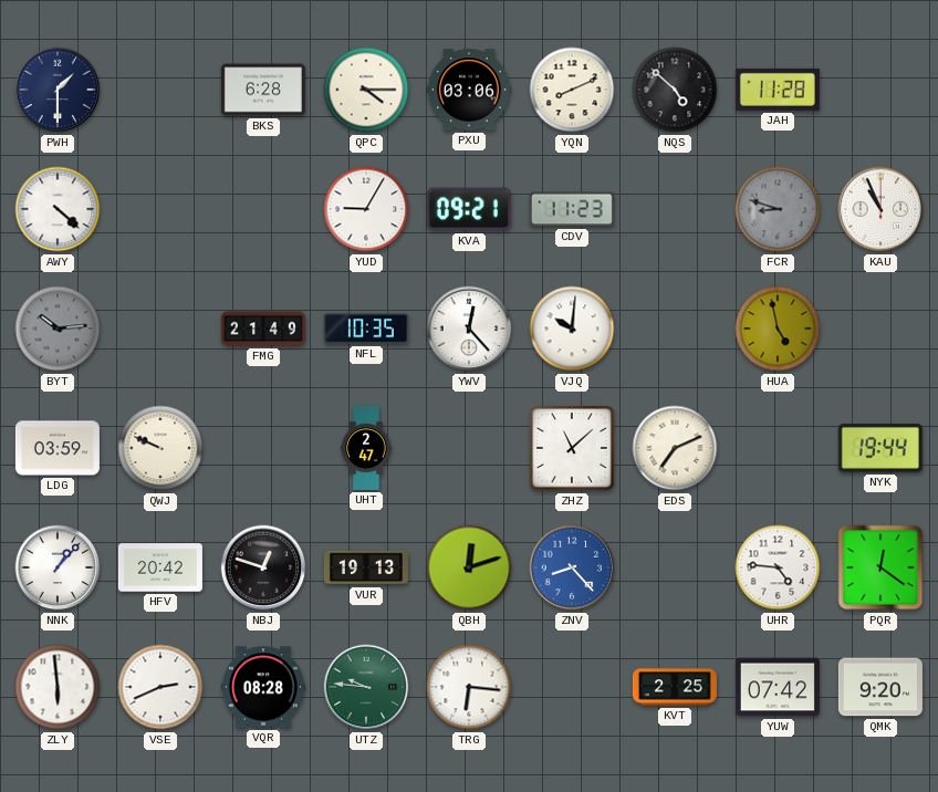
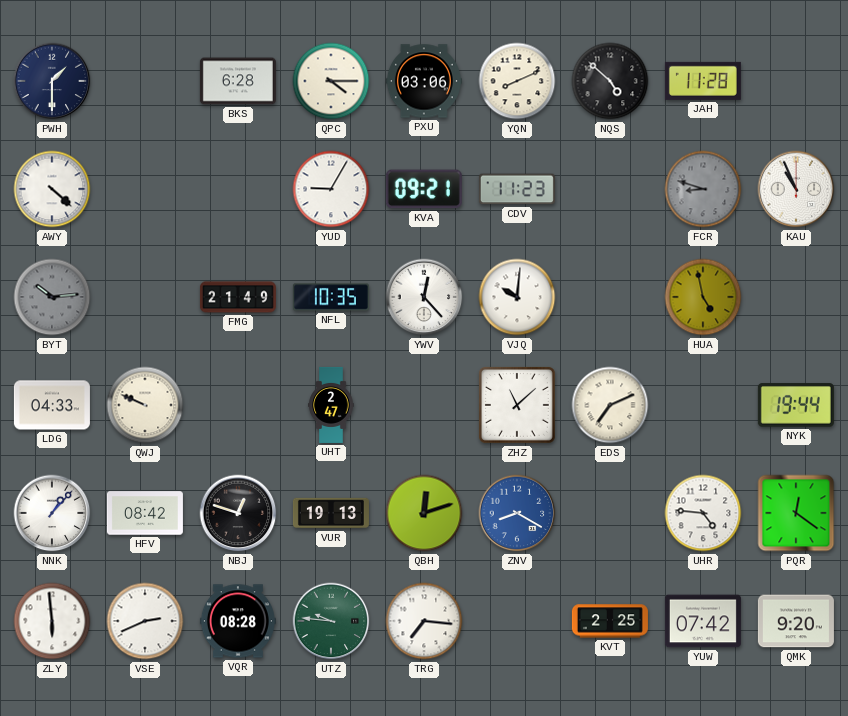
LDG: 03:59 -> 04:33 (52, 405)
HFV: 20:42 -> 08:42 (145, 513)
ZNV: 8:23 -> 8:20 (517, 513)
TRG: 6:16 -> 7:16 (424, 621)
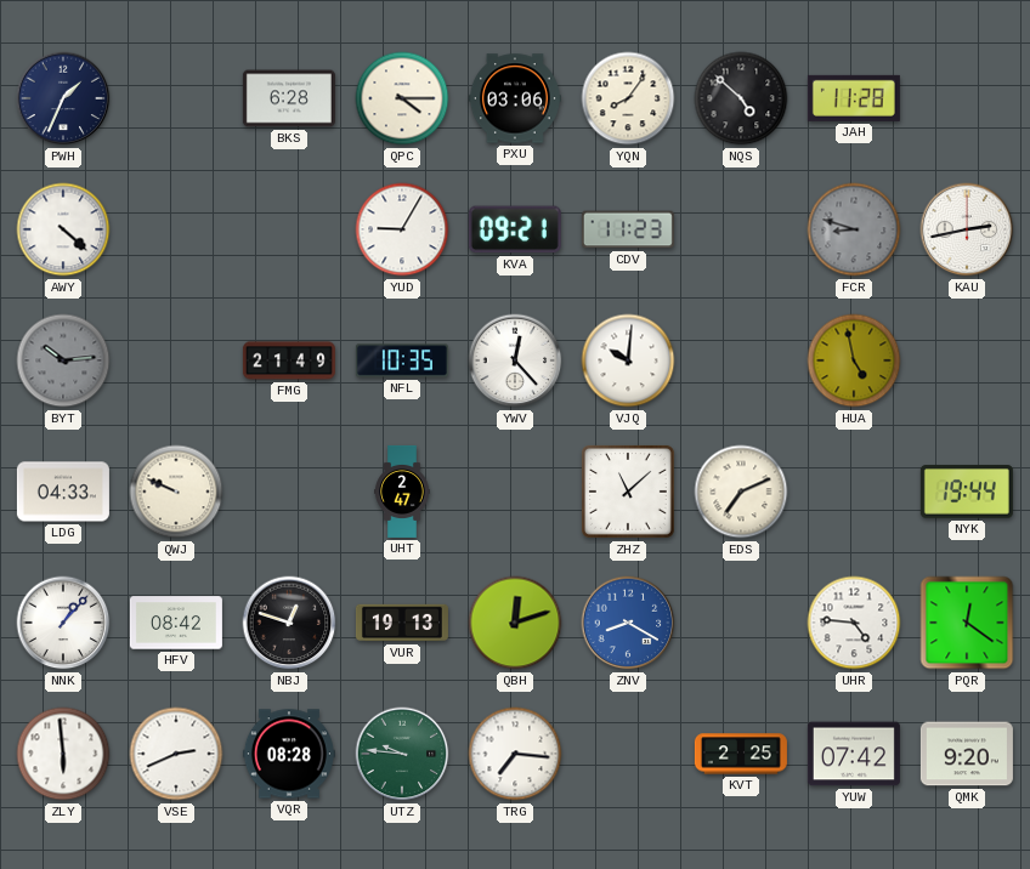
PWH: 1:30 -> 1:34 (63, 98)
YQN: 8:11 -> 8:06 (628, 98)
KAU: 10:56 -> 2:43 (967, 229)
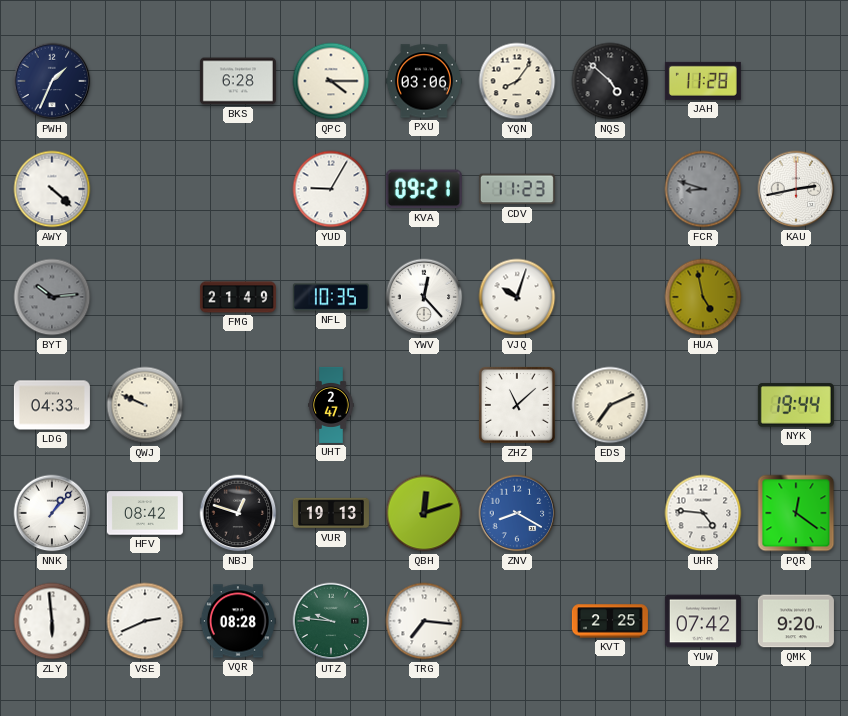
VJQ: 10:01 -> 10:03 (517, 297)
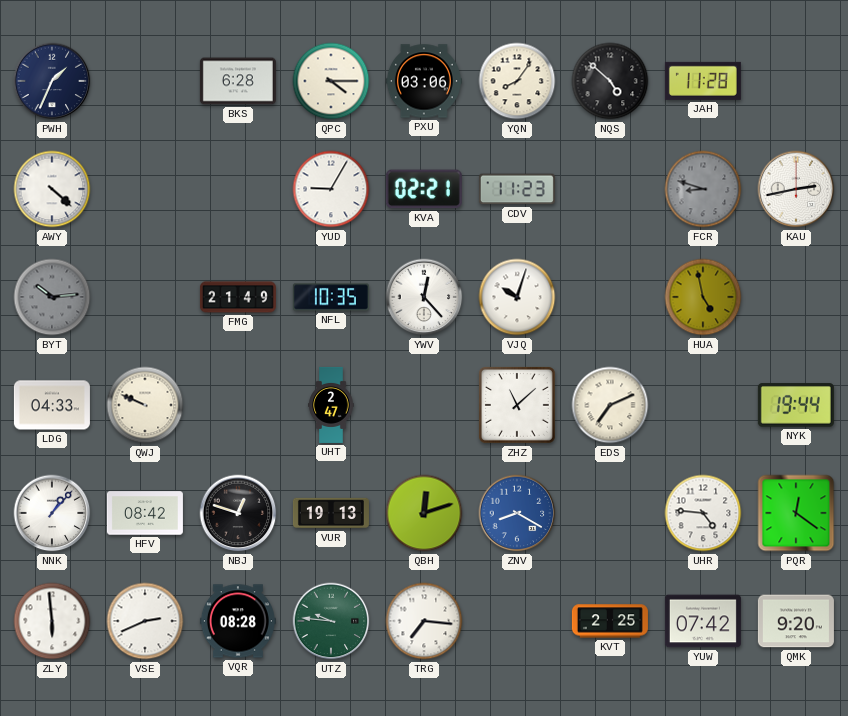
KVA: 09:21 -> 02:21 (424, 189)
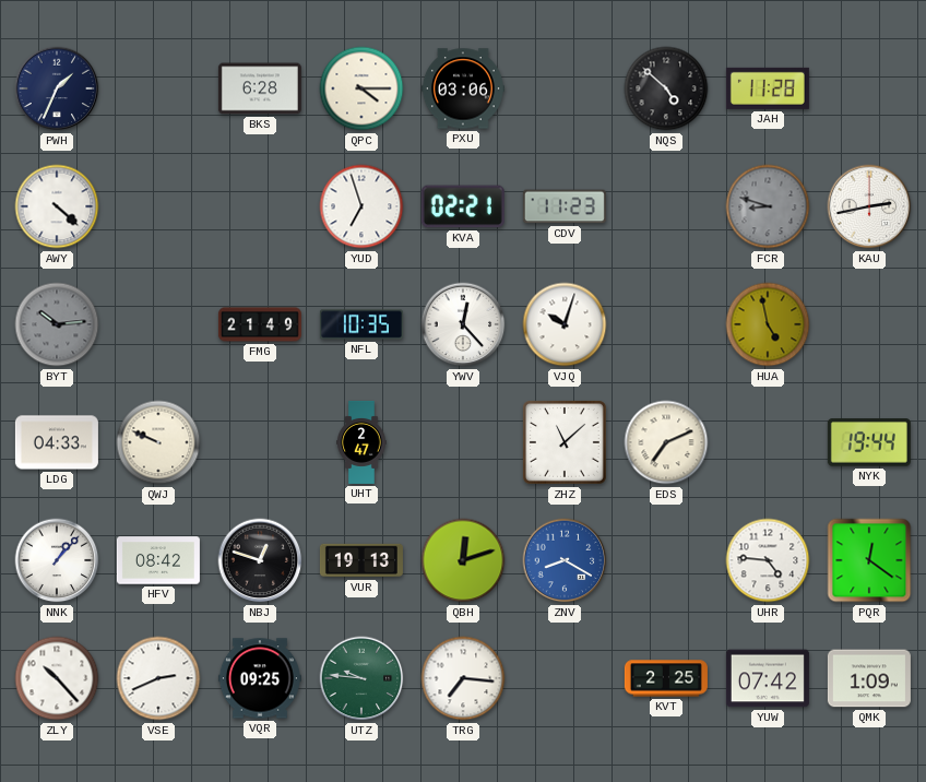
YQN: 8:06 -> none (517, 81)
YUD: 9:05 -> 6:57 (361, 206)
ZLY: 5:59 -> 10:23 (57, 678)
VQR: 08:28 -> 09:25 (260, 678)
QMK: 9:20 -> 1:09 (869, 678)
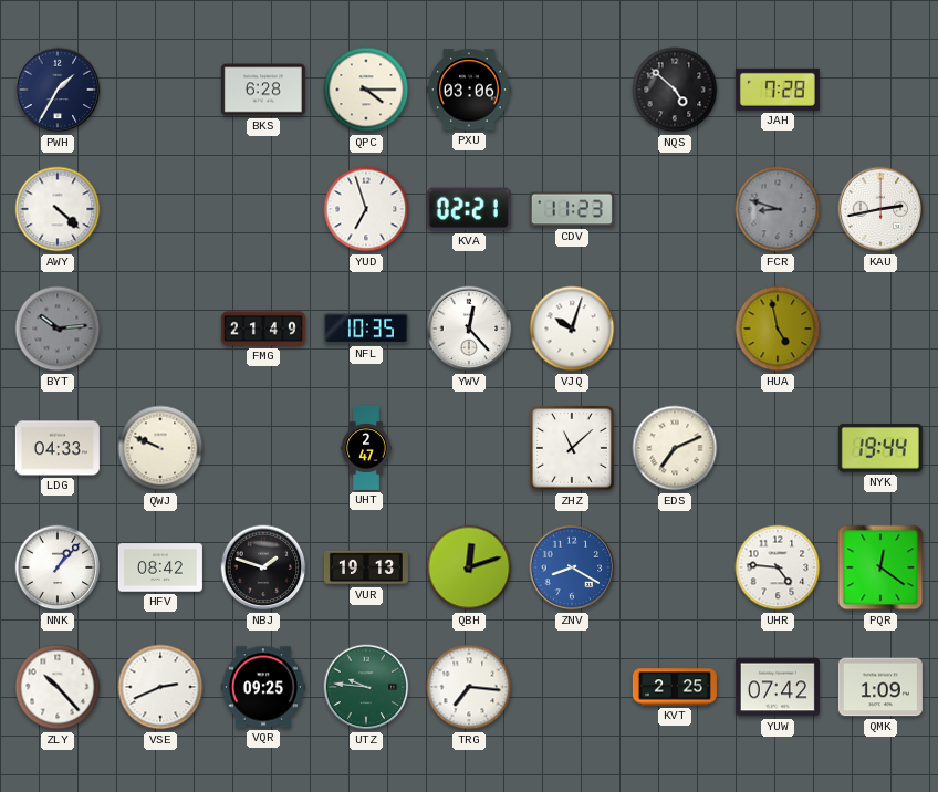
PWH: 1:34 -> 1:35 (58, 90)
JAH: 11:28 -> 7:28 (778, 90)
NBJ: 12:48 -> 1:48 (263, 567)
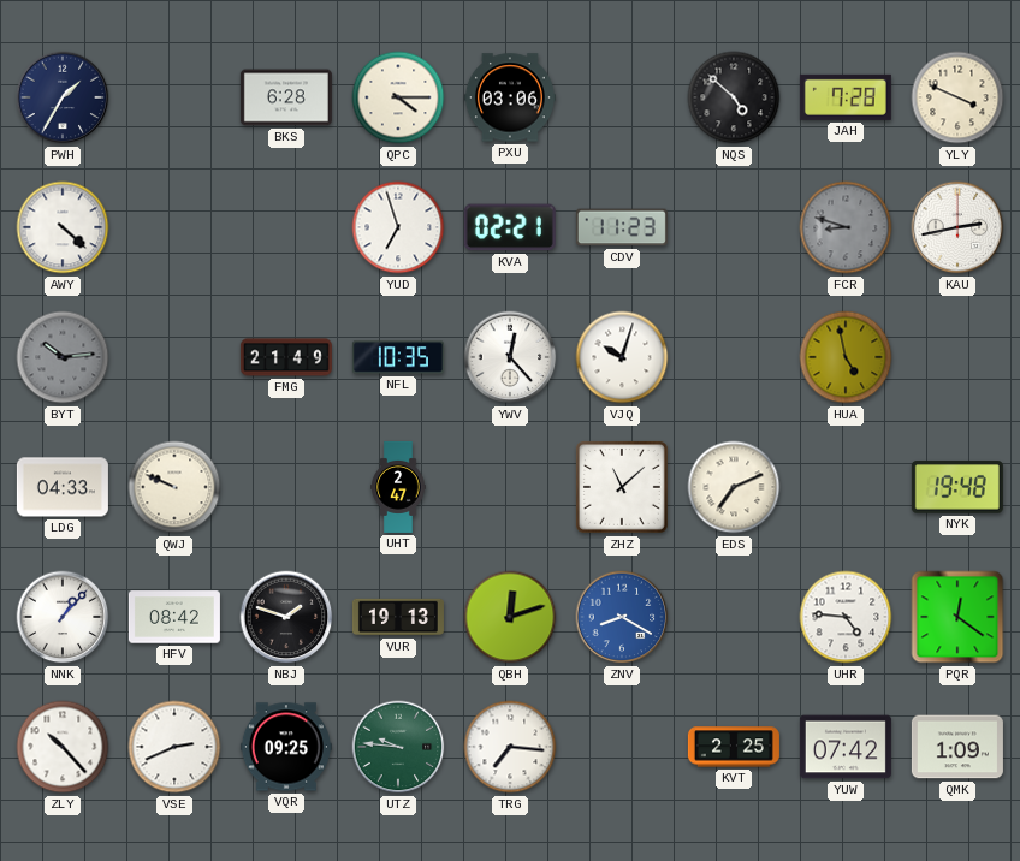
YLY: none -> 3:49 (957, 97)
NYK: 19:44 -> 19:48 (957, 487)
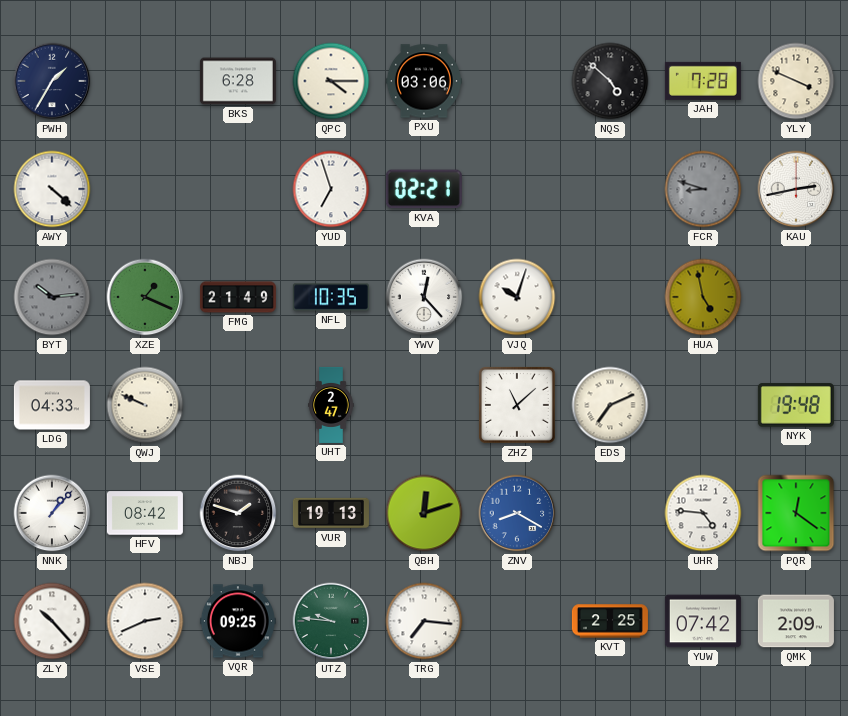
CDV: 11:23 -> none (622, 227)
XZE: none -> 1:19 (145, 297)
QMK: 1:09 -> 2:09 (796, 621)
